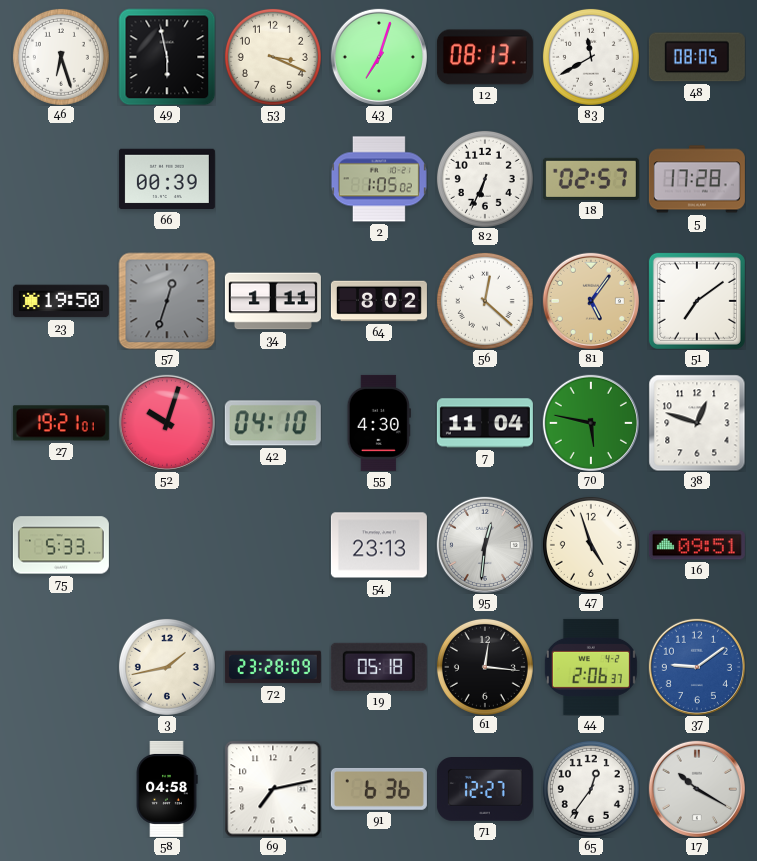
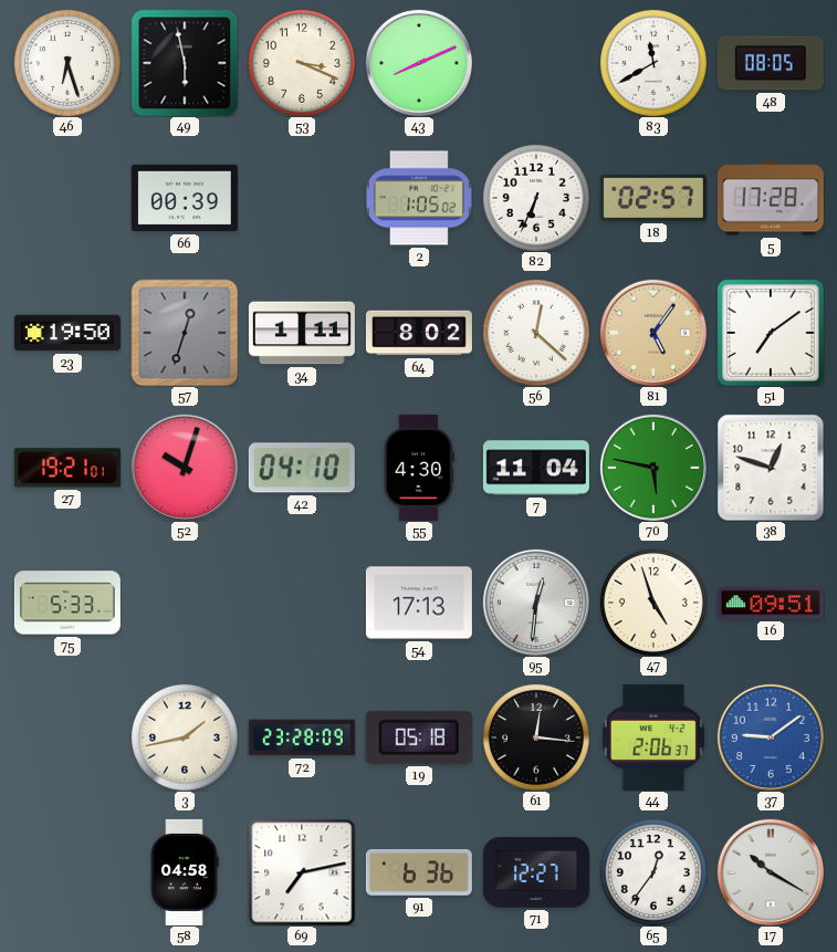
43: 7:03 -> 8:11 (419, 63)
12: 08:13 -> none (485, 57)
54: 23:13 -> 17:13 (419, 603)
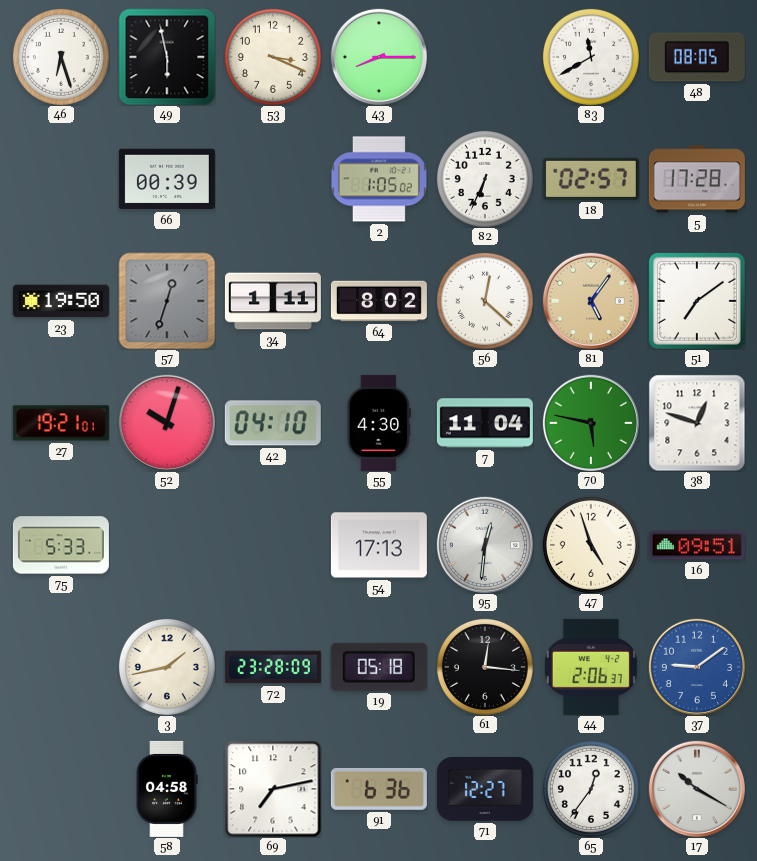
43: 8:11 -> 8:15 (379, 57)
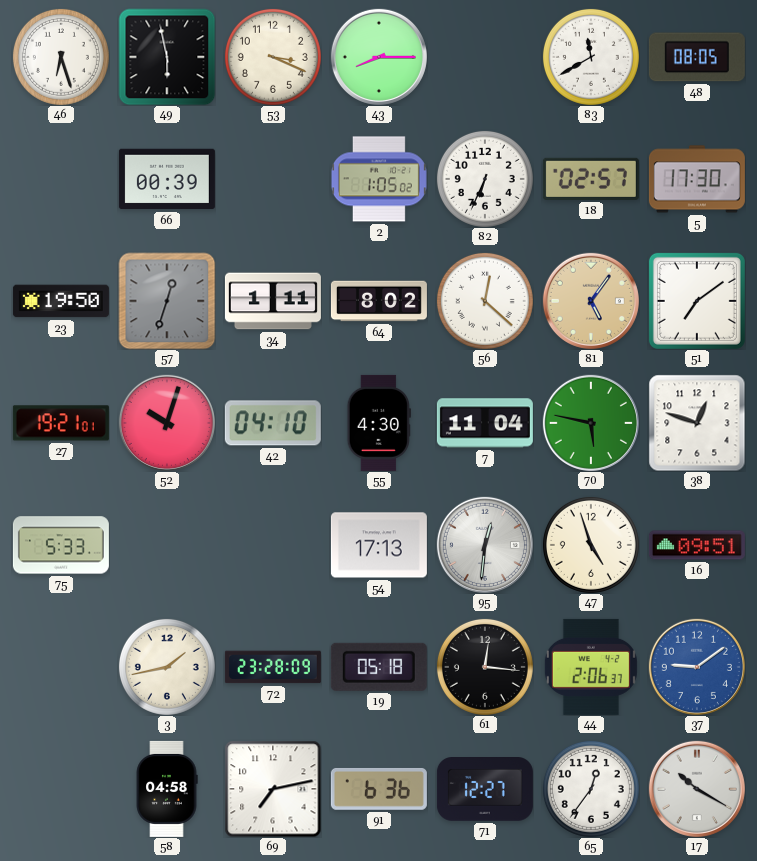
5: 17:28 -> 17:30 (697, 179)
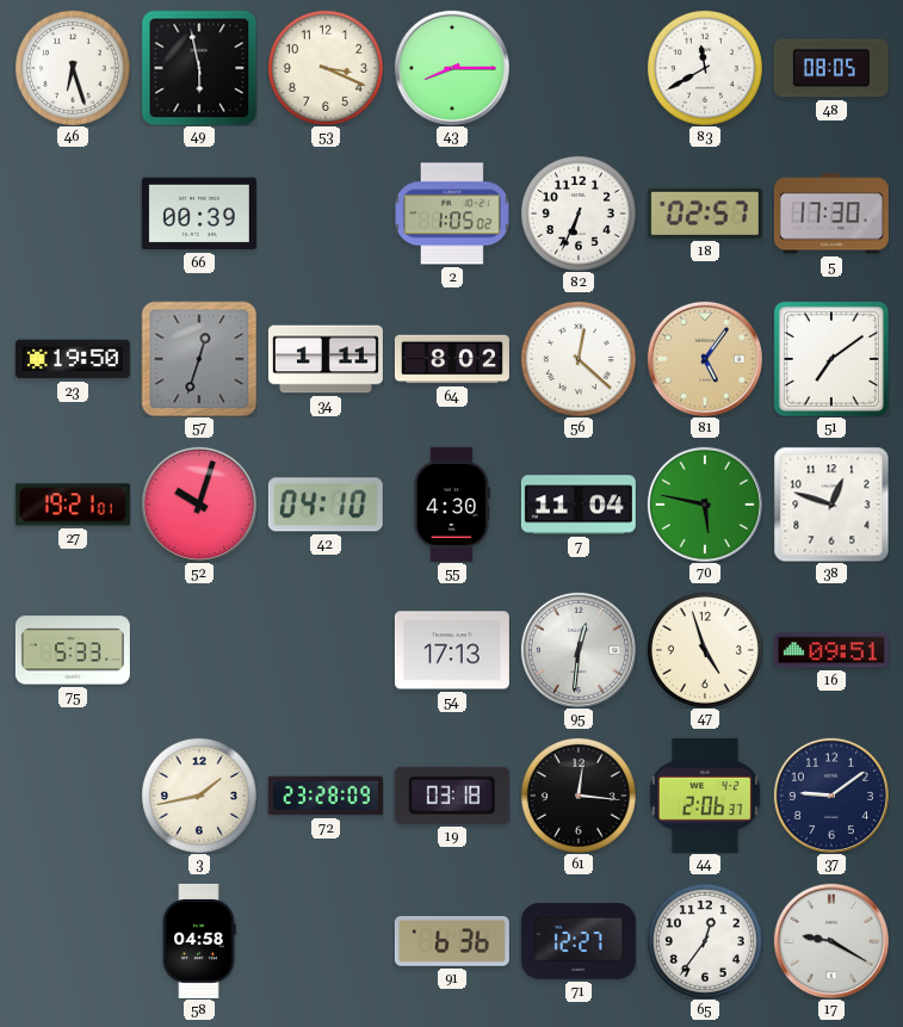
19: 05:18 -> 03:18 (452, 796)
37 dial: blue -> navy (831, 796)
69: 7:13 -> none (273, 789)
17: 10:20 -> 9:20 (831, 941)
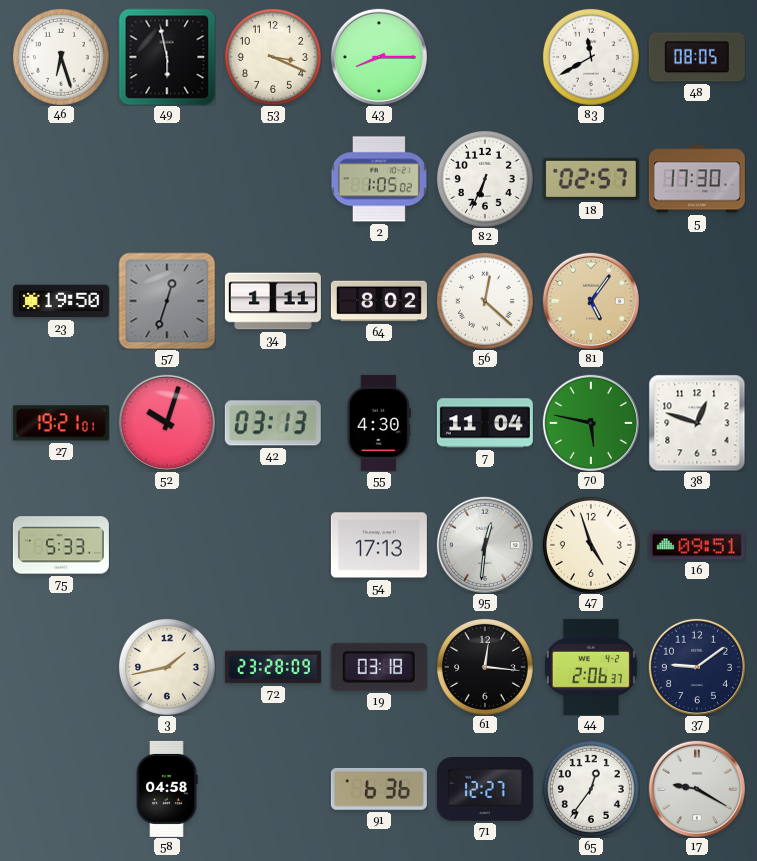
66: 00:39 -> none (199, 214)
51: 7:09 -> none (831, 359)
42: 04:10 -> 03:13 (273, 423)
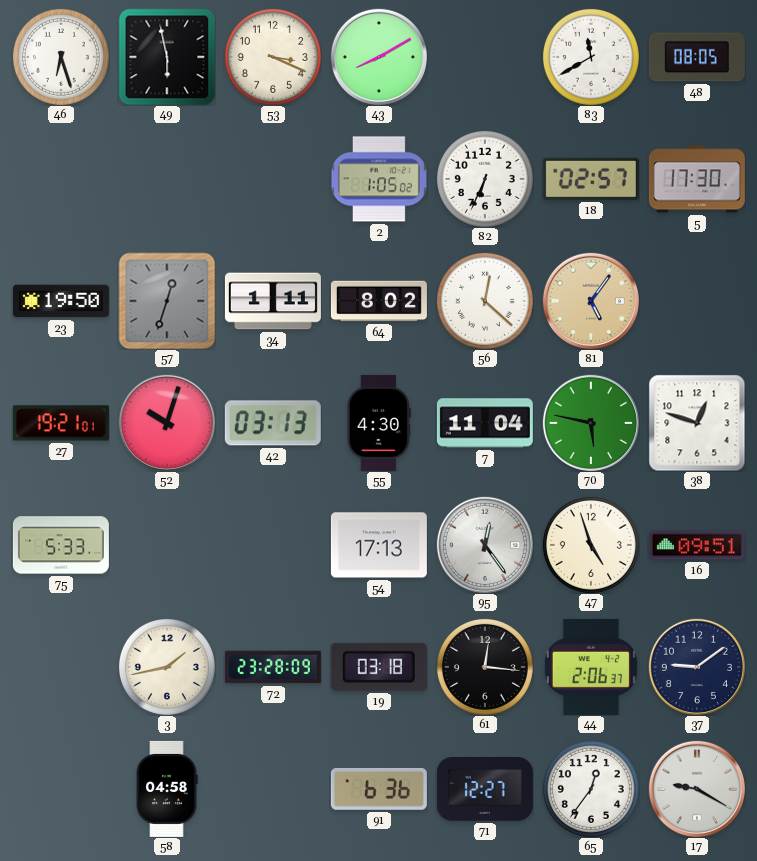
43: 8:15 -> 8:10 (379, 57)
95: 12:31 -> 12:24 (485, 545)
